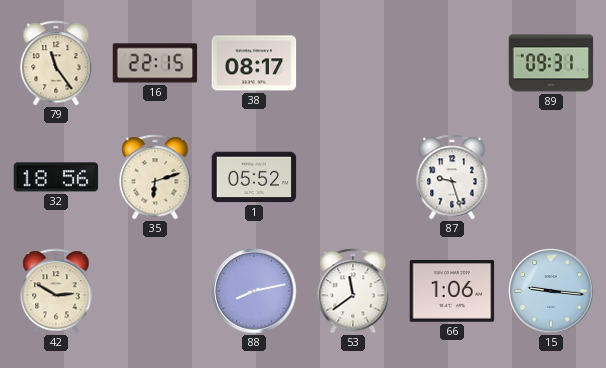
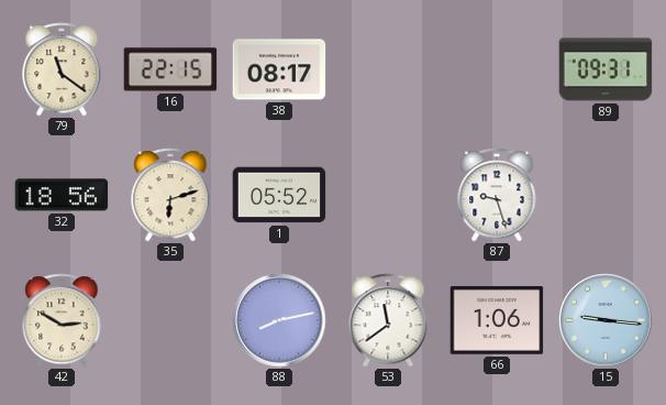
79: 11:24 -> 11:21 (62, 69)
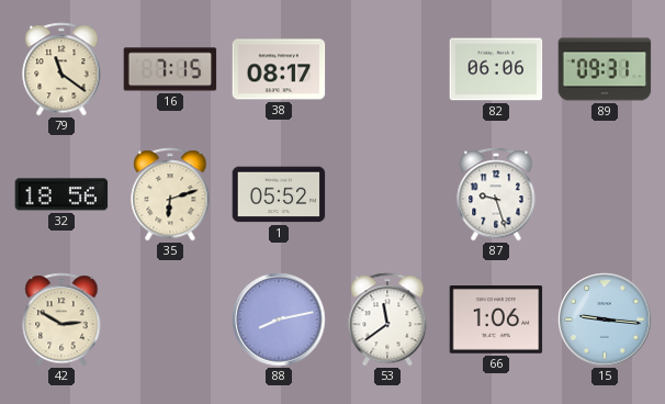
16: 22:15 -> 7:15 (170, 69)
82: none -> 06:06 (496, 69)
